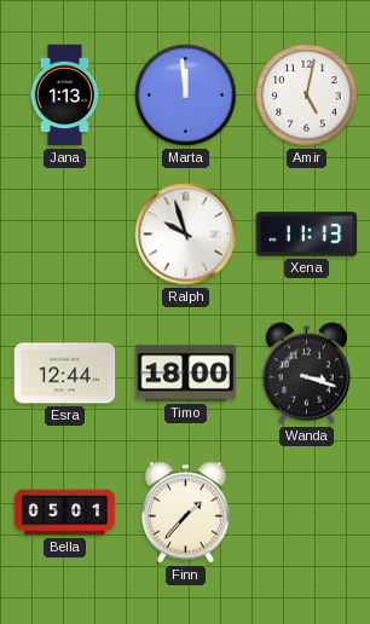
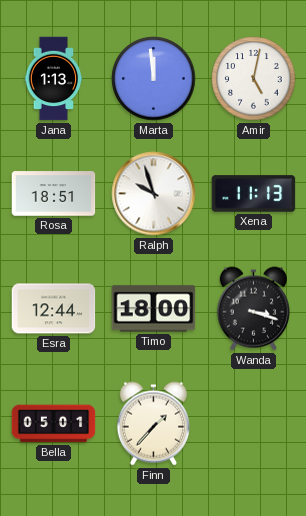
Rosa: none -> 18:51 (54, 194)
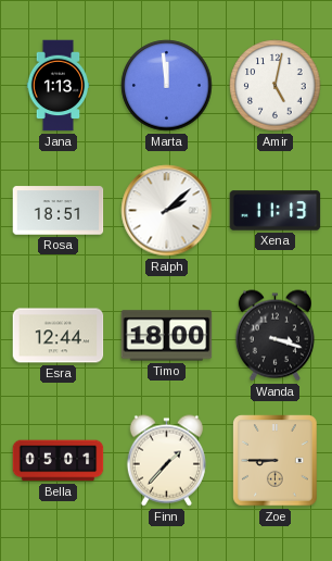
Ralph: 9:57 -> 2:08 (167, 211)
Zoe: none -> 8:45 (276, 461)
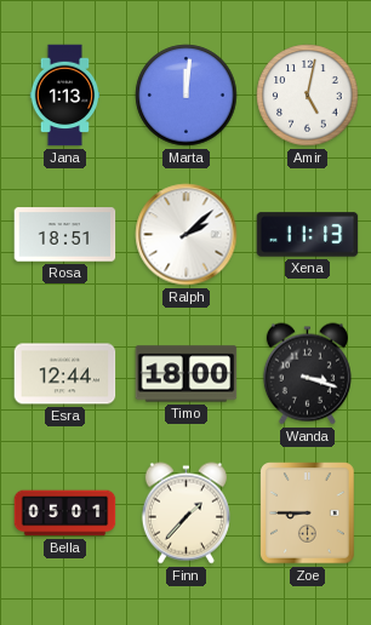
Marta: 11:59 -> 12:01 (187, 96)
